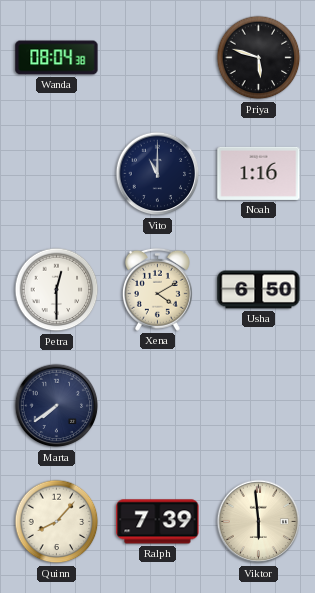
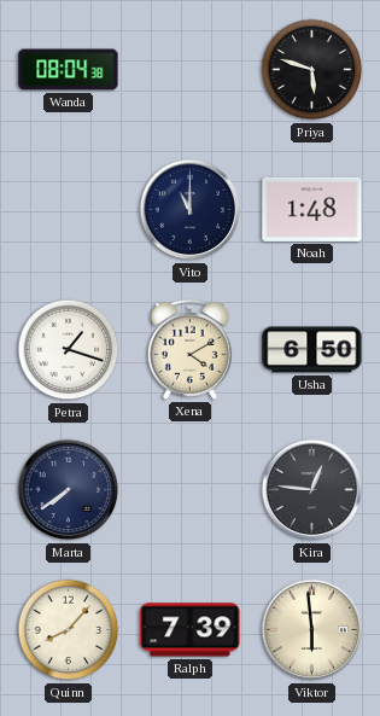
Noah: 1:16 -> 1:48 (312, 209)
Petra: 12:30 -> 1:18 (69, 350)
Kira: none -> 12:46 (312, 490)
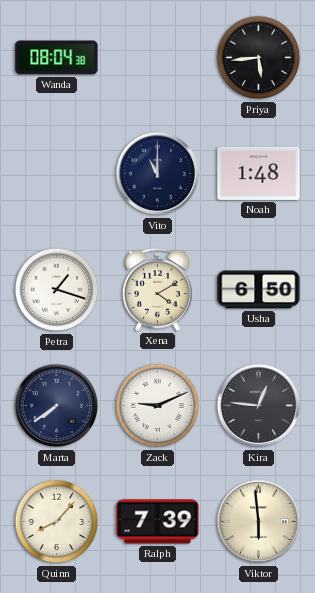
Priya: 5:48 -> 5:44 (259, 58)
Zack: none -> 9:11 (158, 406)
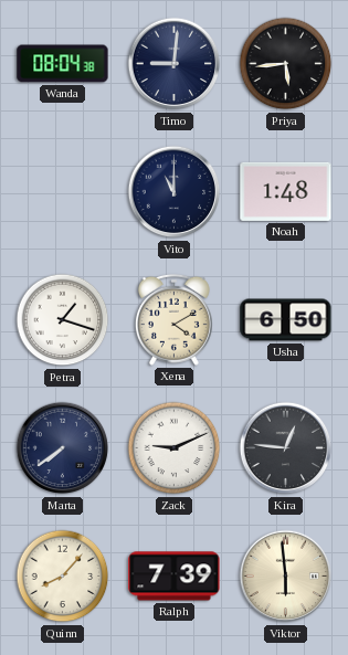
Timo: none -> 9:01 (175, 64)
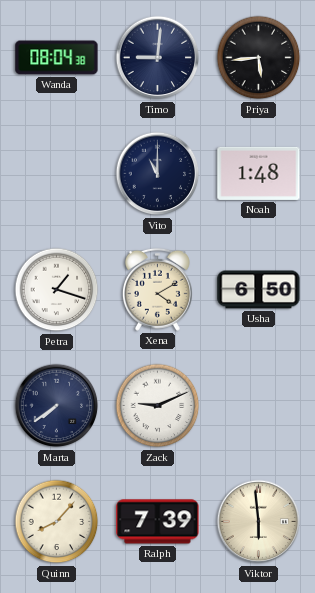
Kira: 12:46 -> none (286, 448)
